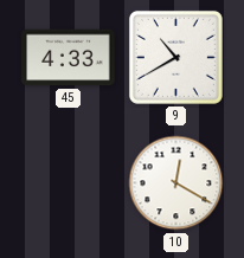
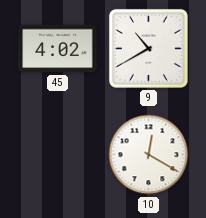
45: 4:33 -> 4:02 (58, 49)
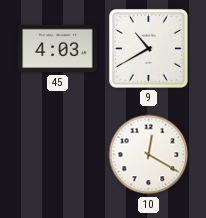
45: 4:02 -> 4:03 (58, 49)
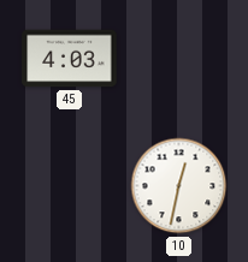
9: 10:40 -> none (148, 48)
10: 12:20 -> 12:32 (179, 186)
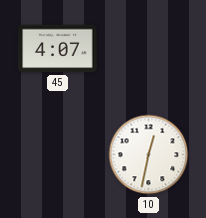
45: 4:03 -> 4:07 (58, 49)
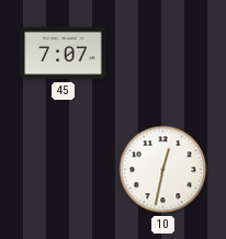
45: 4:07 -> 7:07 (64, 54)
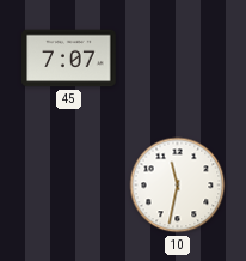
10: 12:32 -> 11:32 (178, 186)
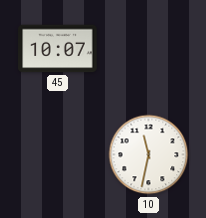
45: 7:07 -> 10:07 (58, 49)
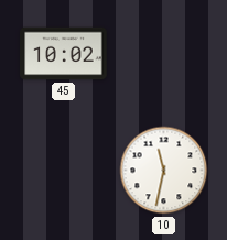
45: 10:07 -> 10:02 (64, 54)
